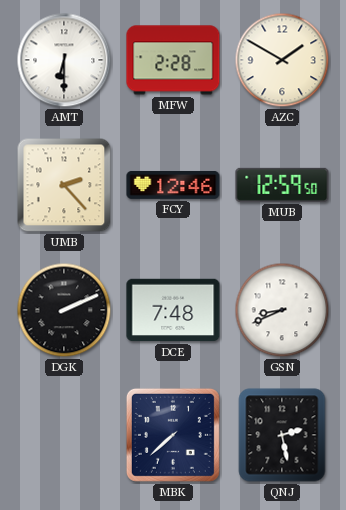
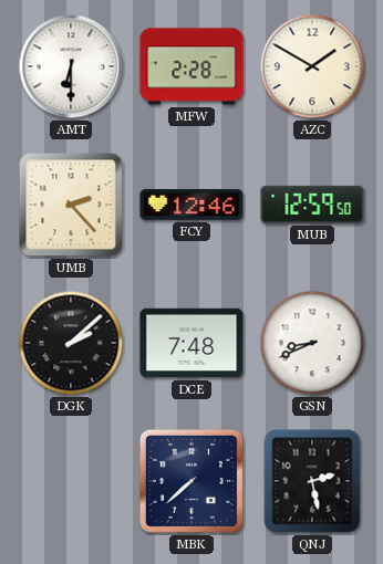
DGK: 2:11 -> 2:08 (71, 343)
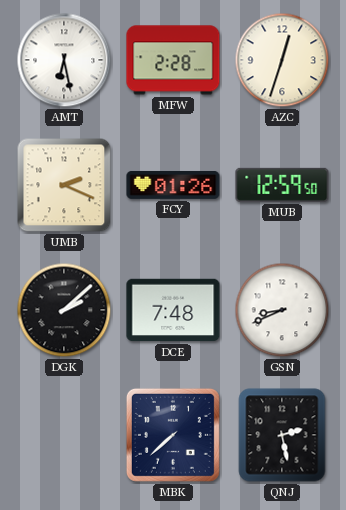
AMT: 6:30 -> 6:28 (64, 60)
AZC: 1:50 -> 12:33 (282, 60)
UMB: 2:23 -> 2:19 (64, 185)
FCY: 12:46 -> 01:26 (173, 185)
